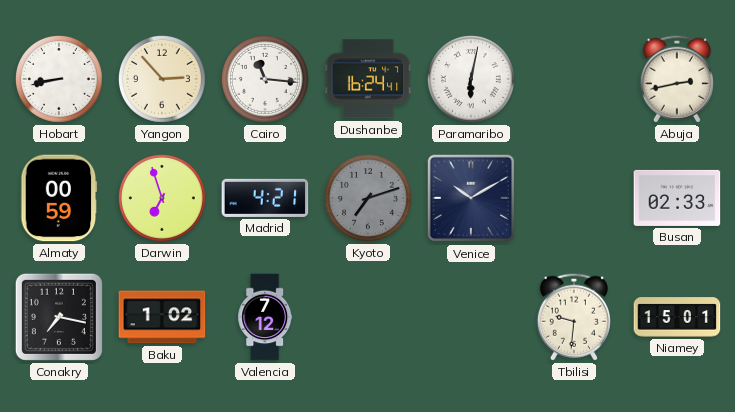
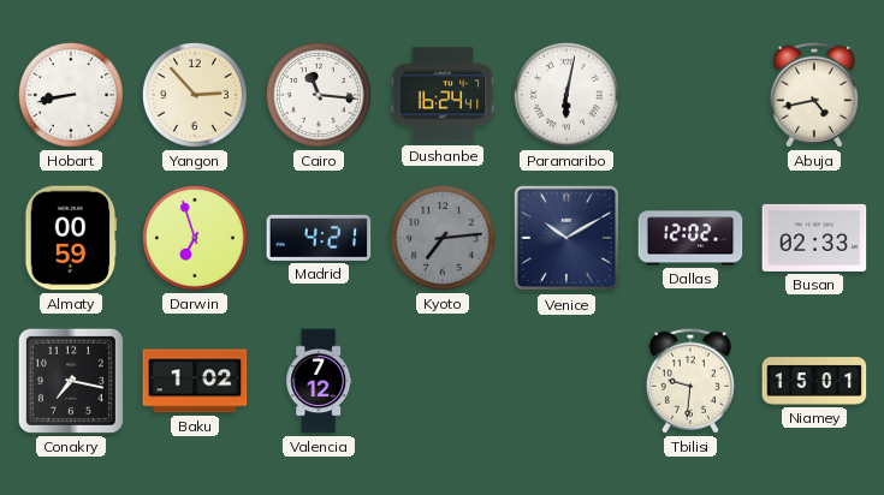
Abuja: 2:43 -> 4:43 (814, 95)
Kyoto: 7:12 -> 7:14 (443, 238)
Dallas: none -> 12:02 (690, 238)
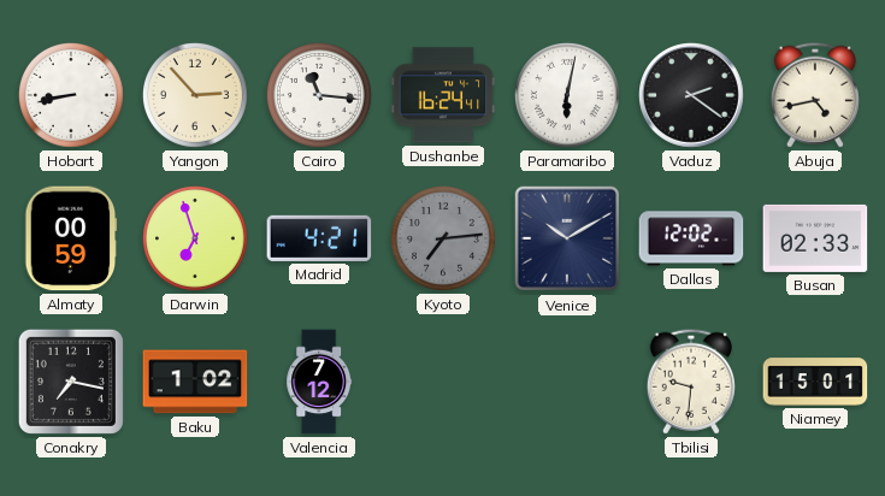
Vaduz: none -> 2:21 (692, 96)
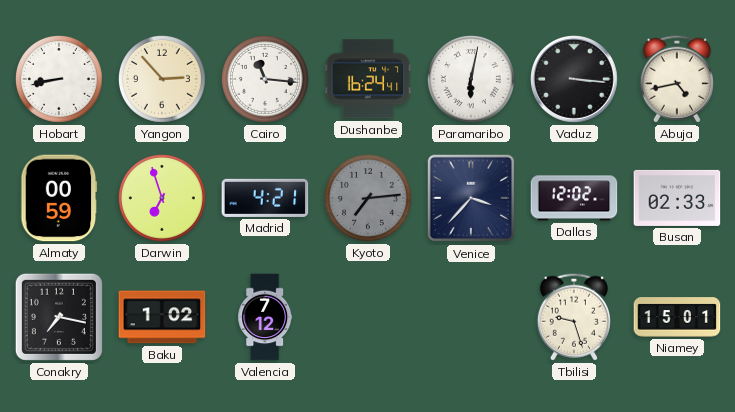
Vaduz: 2:21 -> 3:16 (575, 80)
Venice: 10:10 -> 3:37 (471, 198)
Tbilisi: 9:31 -> 9:27 (574, 317)
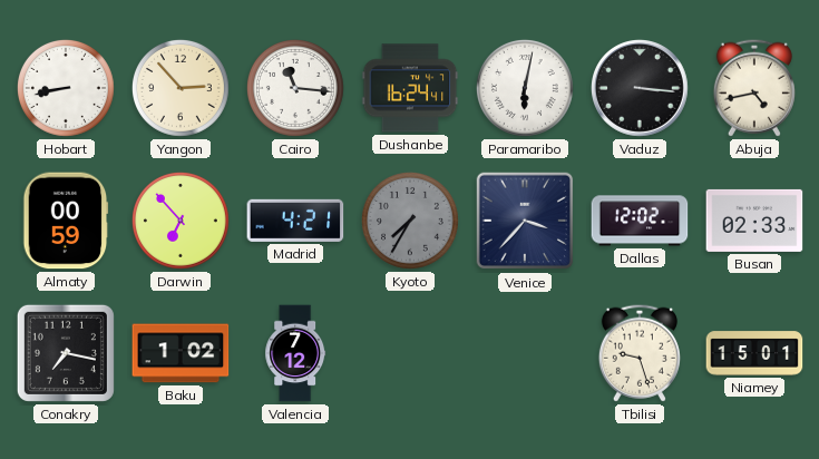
Darwin: 6:57 -> 6:53 (181, 221)
Kyoto: 7:14 -> 7:35 (410, 221)
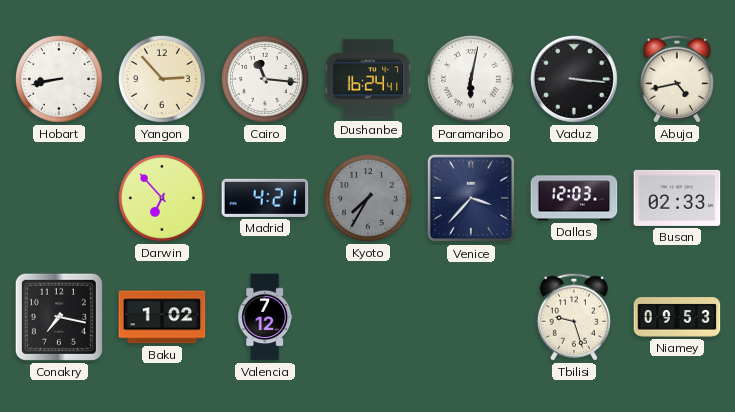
Almaty: 00:59 -> none (66, 221)
Dallas: 12:02 -> 12:03 (574, 198)
Niamey: 15:01 -> 09:53 (677, 317)
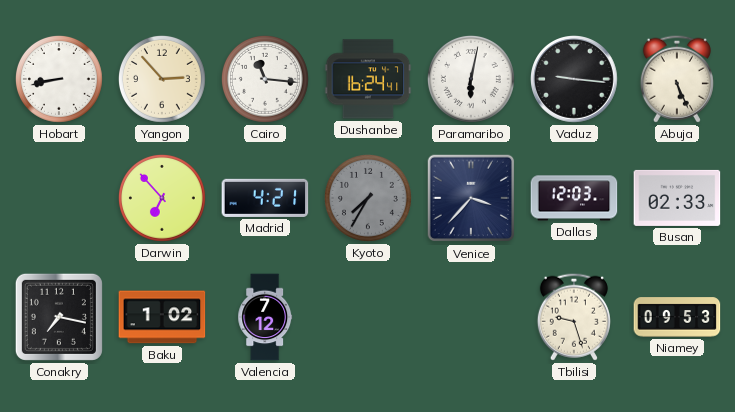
Vaduz: 3:16 -> 9:16 (575, 80)
Abuja: 4:43 -> 5:26 (677, 79)
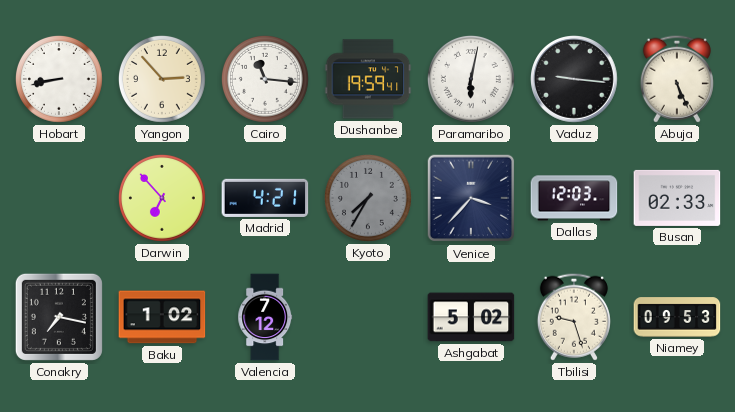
Dushanbe: 16:24 -> 19:59 (368, 79)
Ashgabat: none -> 5:02 (471, 317)
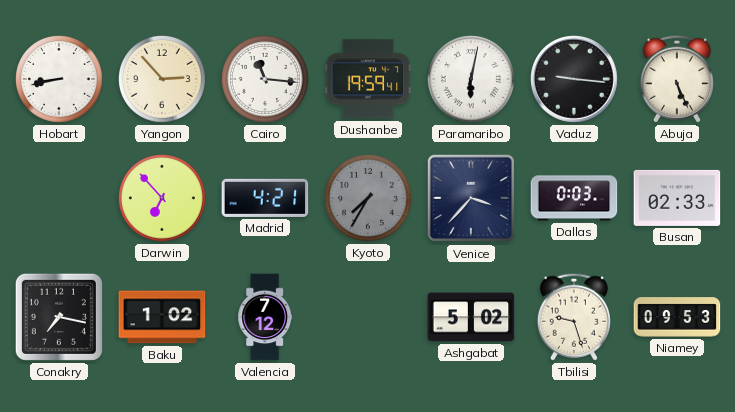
Dallas: 12:03 -> 0:03 (574, 198)
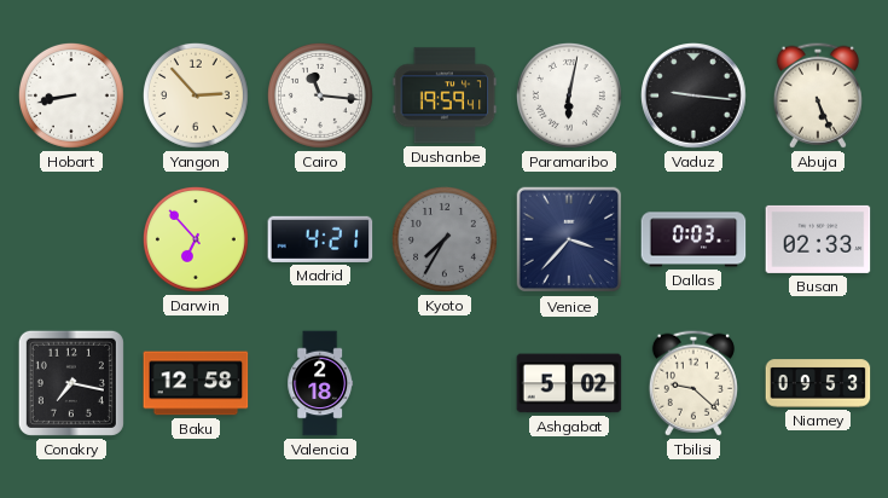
Baku: 1:02 -> 12:58 (196, 383)
Valencia: 7:12 -> 2:18 (320, 383)
Tbilisi: 9:27 -> 9:22 (693, 383)
